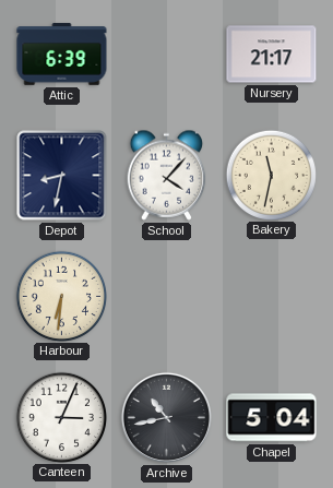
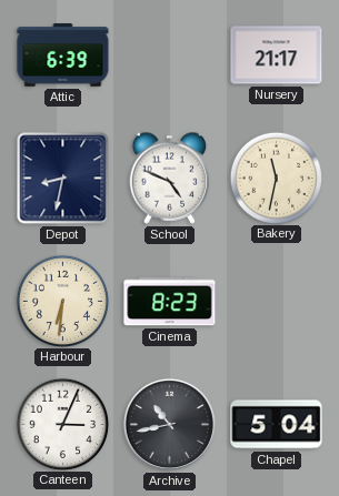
School: 4:07 -> 4:49 (170, 178)
Cinema: none -> 8:23 (170, 302)
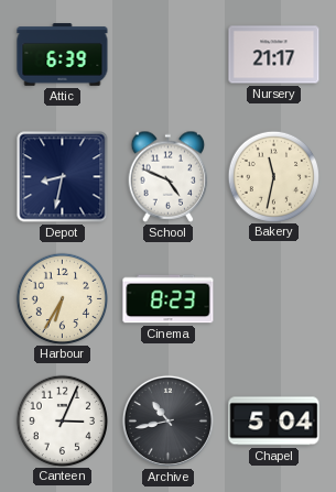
Harbour: 6:31 -> 6:35 (62, 298)
